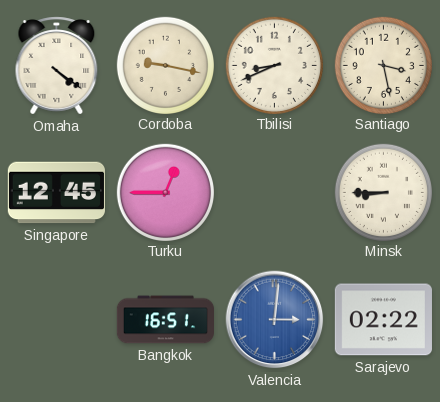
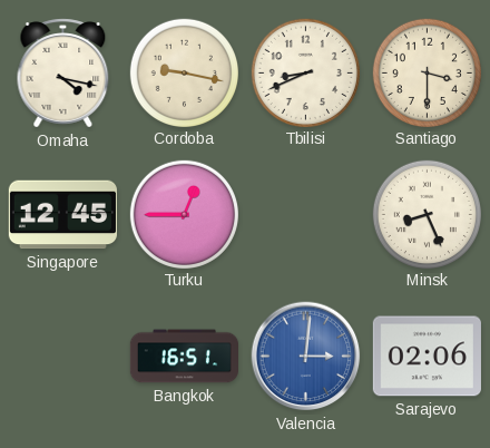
Omaha: 4:21 -> 4:17 (63, 74)
Santiago: 3:28 -> 3:30 (427, 72)
Minsk: 8:45 -> 8:26 (427, 214)
Sarajevo: 02:22 -> 02:06 (427, 357)
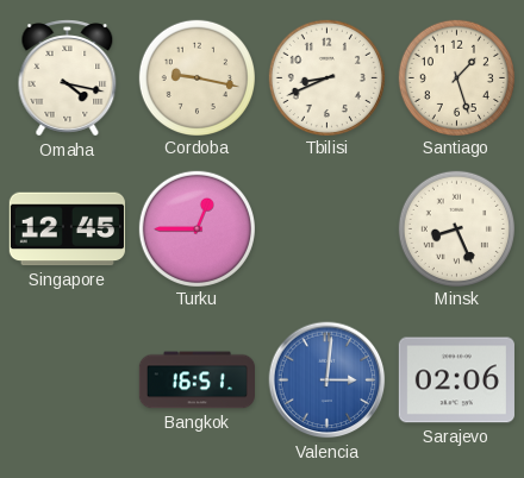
Santiago: 3:30 -> 1:27 (456, 77)
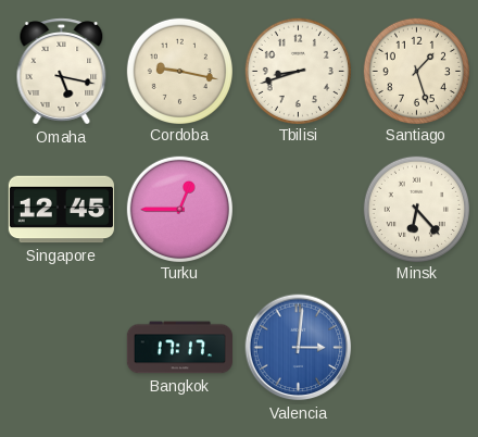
Omaha: 4:17 -> 5:17 (62, 72)
Tbilisi: 8:41 -> 8:42 (298, 71)
Minsk: 8:26 -> 6:23 (416, 209)
Bangkok: 16:51 -> 17:17 (179, 348)
Sarajevo: 02:06 -> none (456, 380)
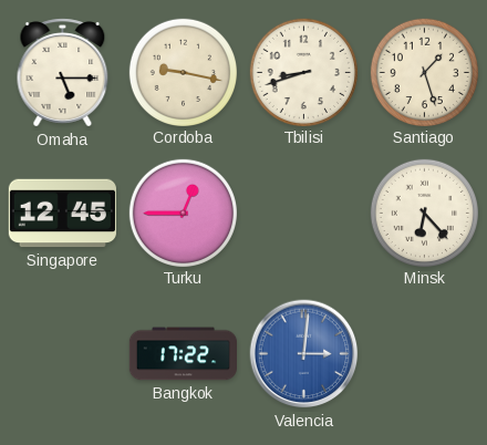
Omaha: 5:17 -> 5:15 (63, 73)
Bangkok: 17:17 -> 17:22 (183, 354)
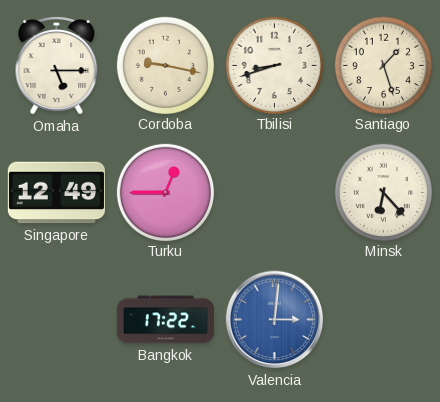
Singapore: 12:45 -> 12:49 (56, 193)
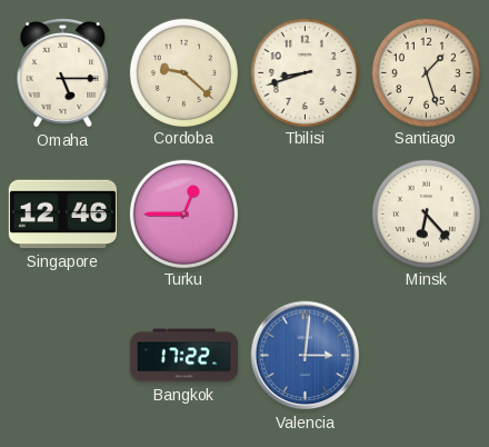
Cordoba: 9:17 -> 9:22 (183, 72)
Singapore: 12:49 -> 12:46 (62, 215)
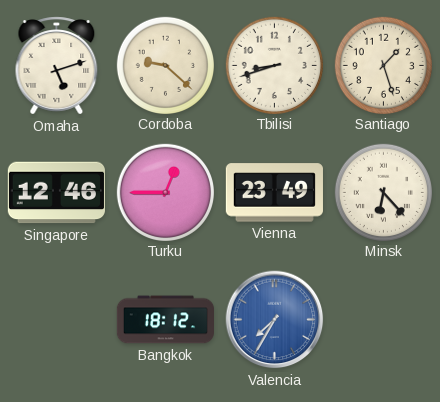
Omaha: 5:15 -> 5:12 (57, 66)
Vienna: none -> 23:49 (274, 193)
Bangkok: 17:22 -> 18:12 (165, 320)
Valencia: 3:01 -> 7:35 (275, 320)
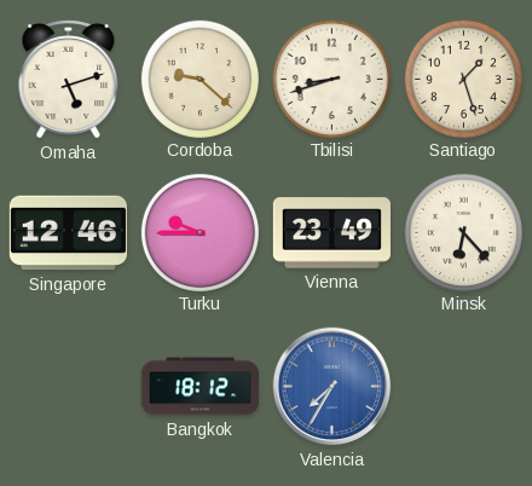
Turku: 12:45 -> 9:45 (199, 232)
